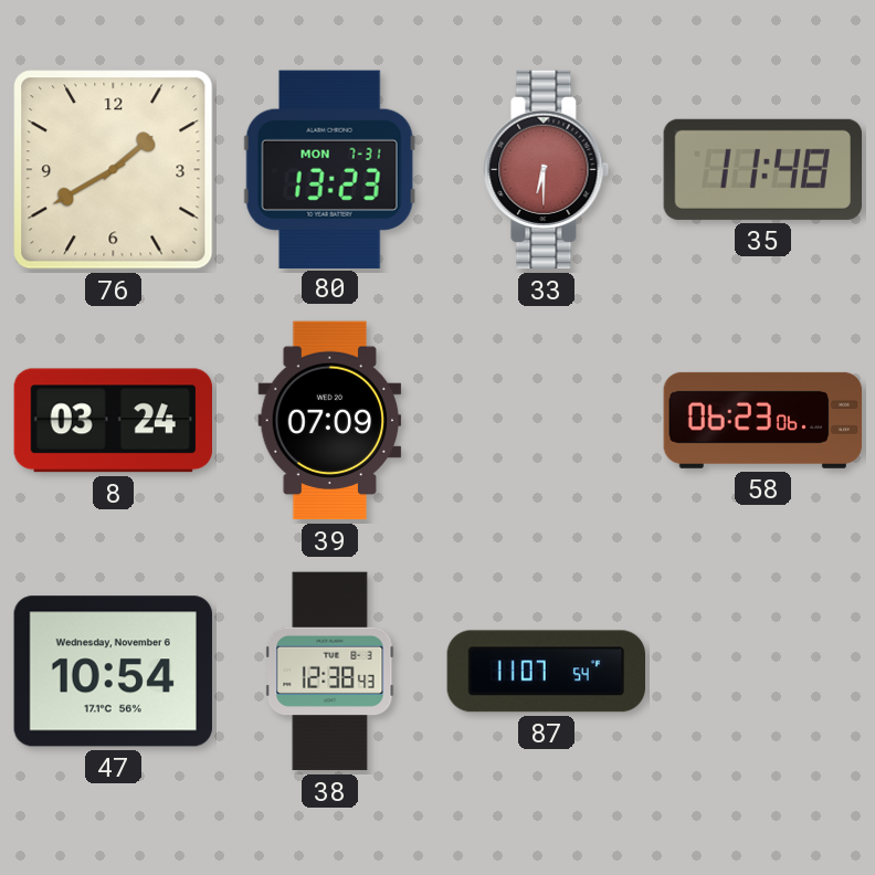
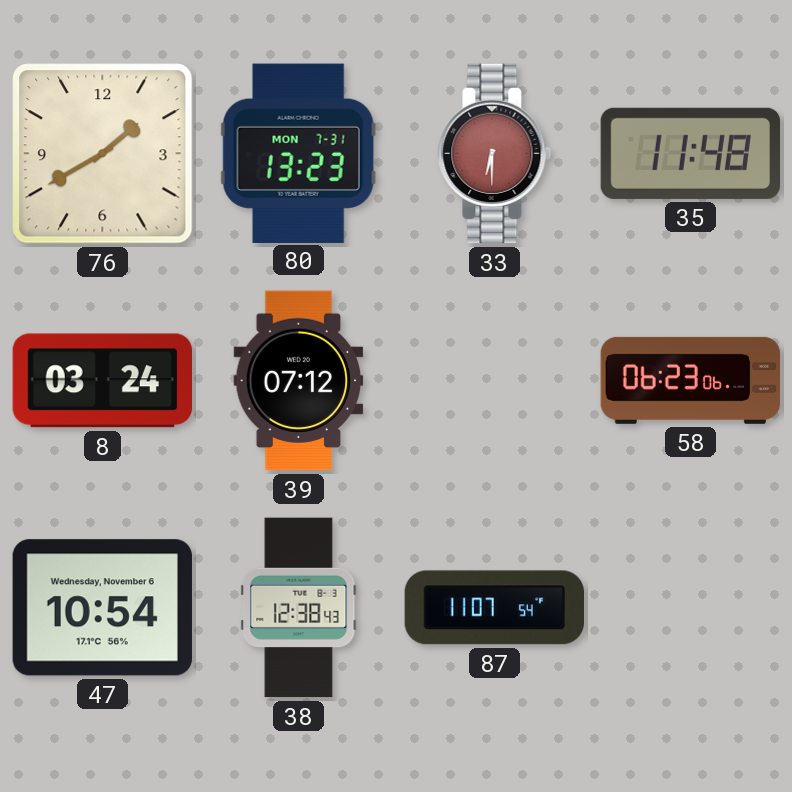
39: 07:09 -> 07:12 (299, 381)
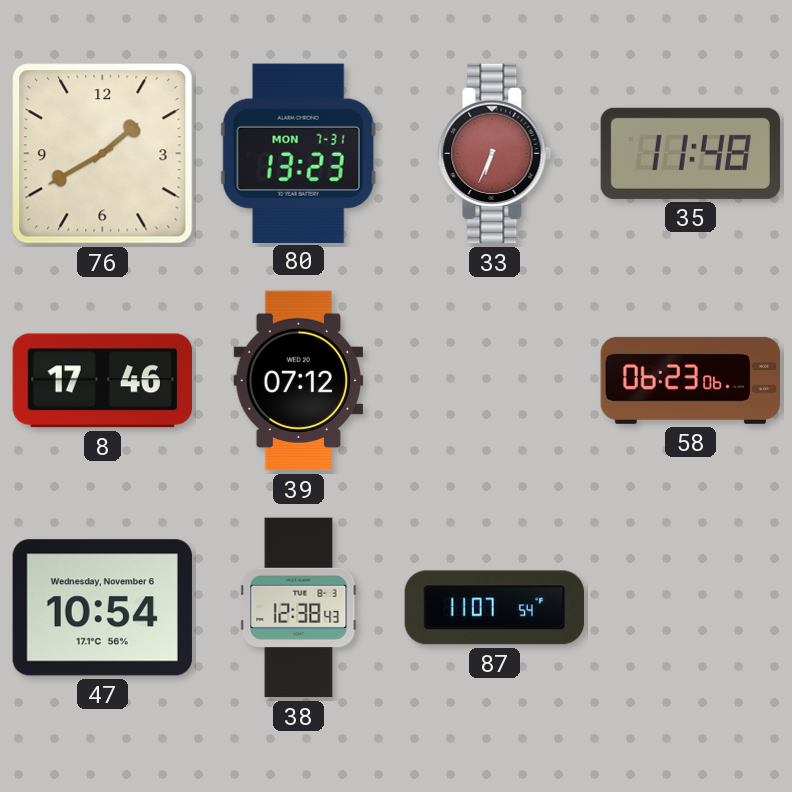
33: 6:30 -> 6:34 (495, 154)
8: 03:24 -> 17:46 (102, 381)
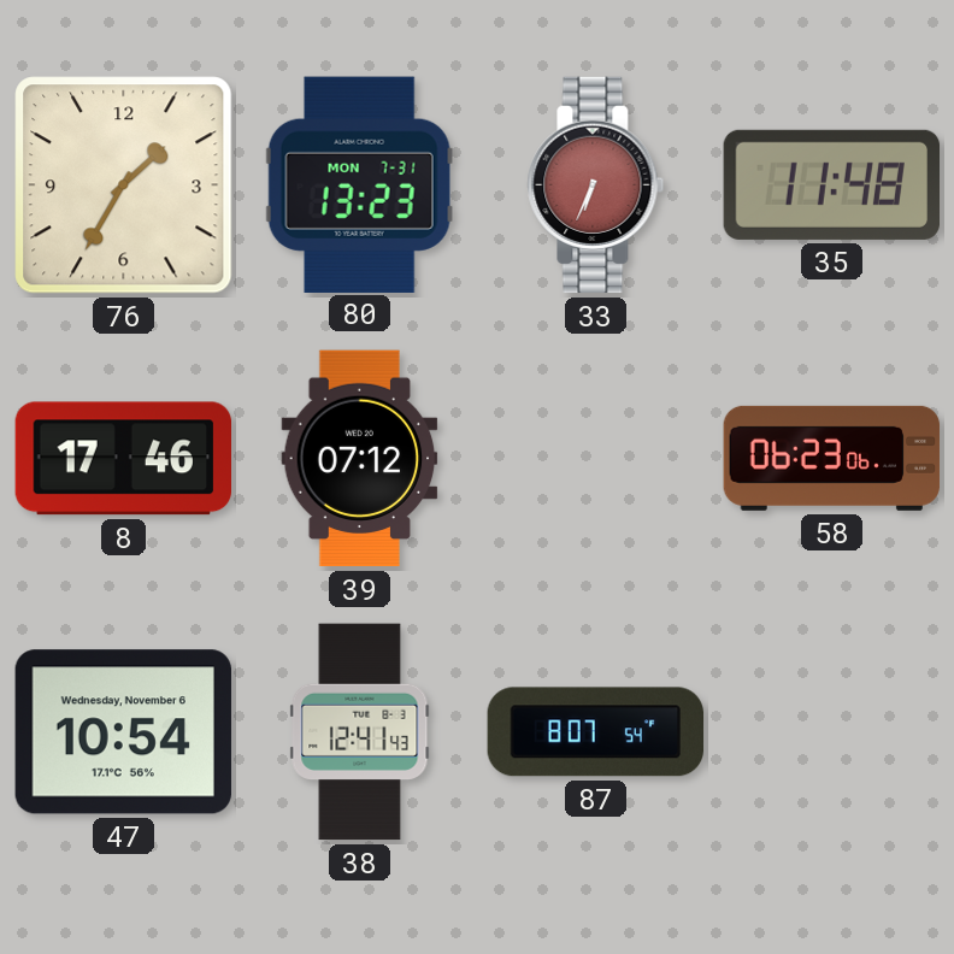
76: 1:40 -> 1:35 (124, 185)
38: 12:38 -> 12:41 (360, 732)
87: 11:07 -> 8:07 (596, 732)
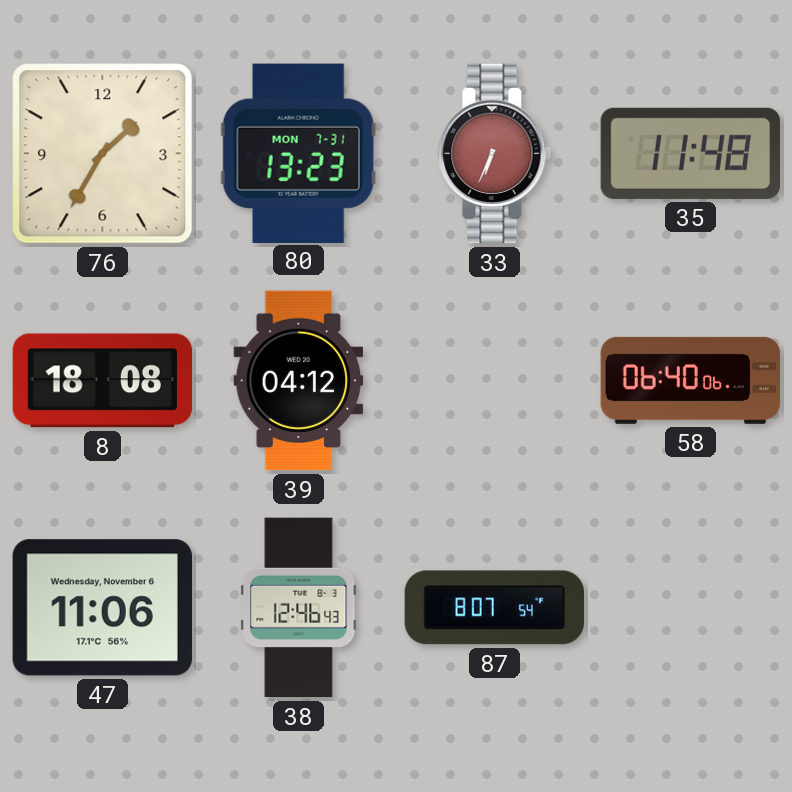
8: 17:46 -> 18:08 (102, 381)
39: 07:12 -> 04:12 (299, 381)
58: 06:23 -> 06:40 (691, 380)
47: 10:54 -> 11:06 (102, 608)
38: 12:41 -> 12:46 (299, 608)
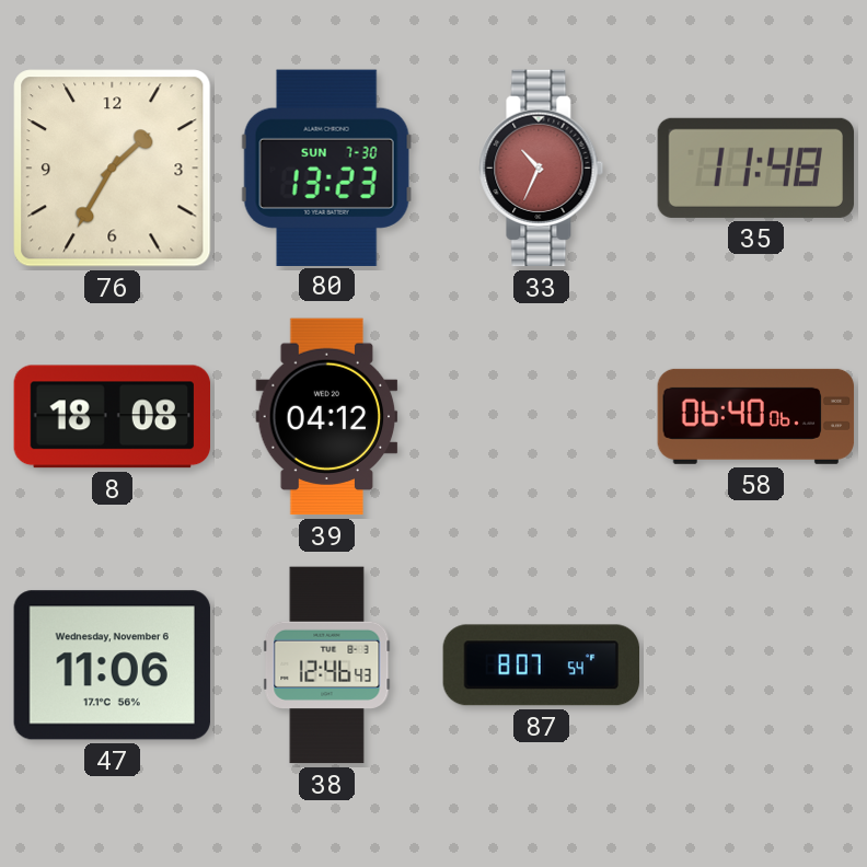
80 date: MON 7-31 -> SUN 7-30 (326, 167)
33: 6:34 -> 10:34 (542, 169)
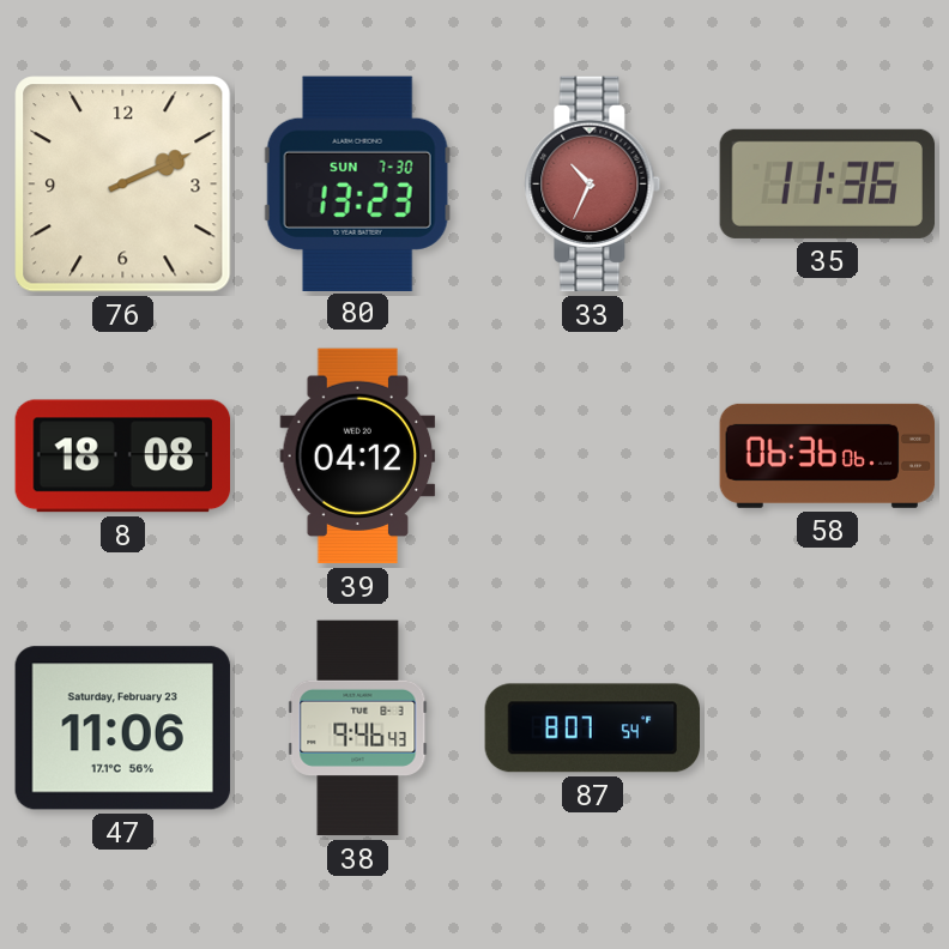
76: 1:35 -> 2:11 (123, 185)
35: 11:48 -> 11:36 (828, 183)
58: 06:40 -> 06:36 (828, 455)
47 date: Wednesday, November 6 -> Saturday, February 23 (122, 729)
38: 12:46 -> 9:46 (358, 729)
